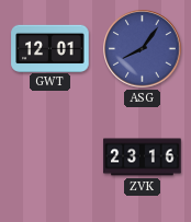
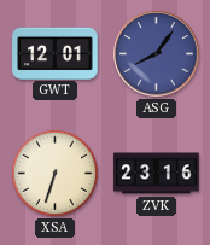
XSA: none -> 6:33 (54, 173)
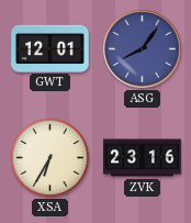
XSA: 6:33 -> 6:35 (49, 157)
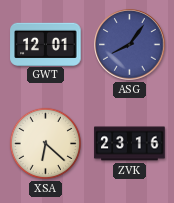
XSA: 6:35 -> 6:22 (45, 143)
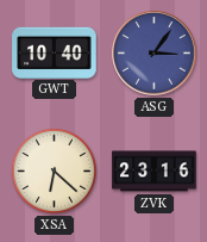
GWT: 12:01 -> 10:40 (55, 52)
ASG: 8:06 -> 3:06 (155, 54)
